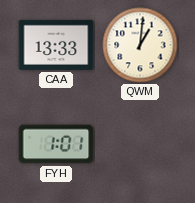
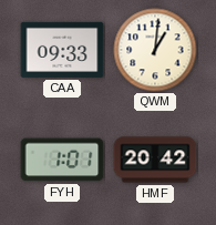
CAA: 13:33 -> 09:33 (62, 50)
HMF: none -> 20:42 (155, 160)
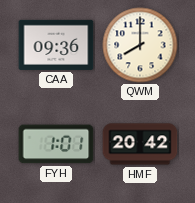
CAA: 09:33 -> 09:36 (56, 45)
QWM: 1:01 -> 8:00 (140, 45)
